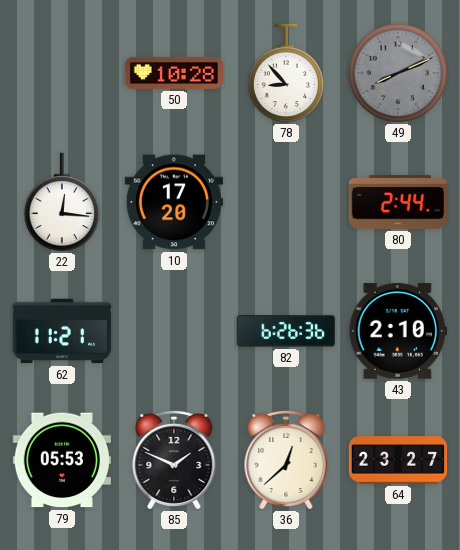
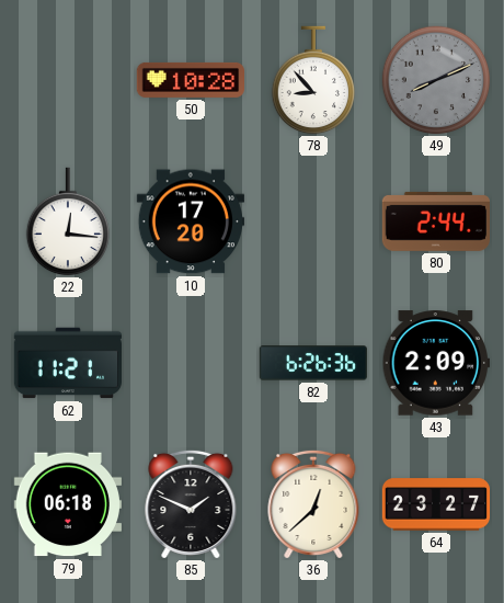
43: 2:10 -> 2:09 (435, 363)
79: 05:53 -> 06:18 (67, 504)
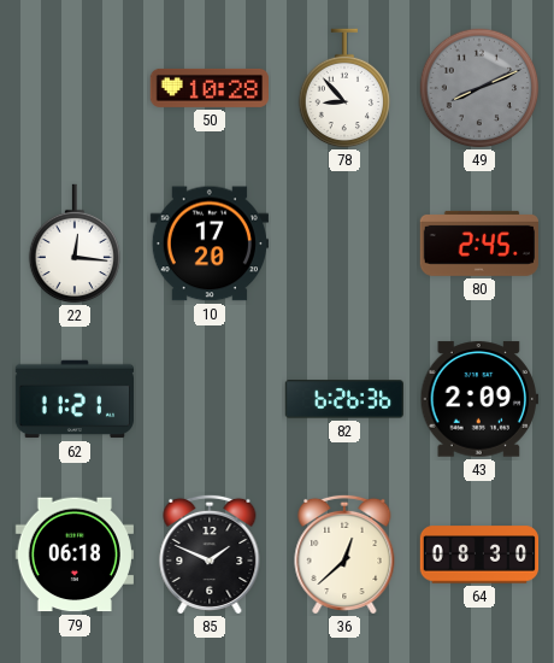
80: 2:44 -> 2:45 (478, 244)
64: 23:27 -> 08:30 (479, 555)
